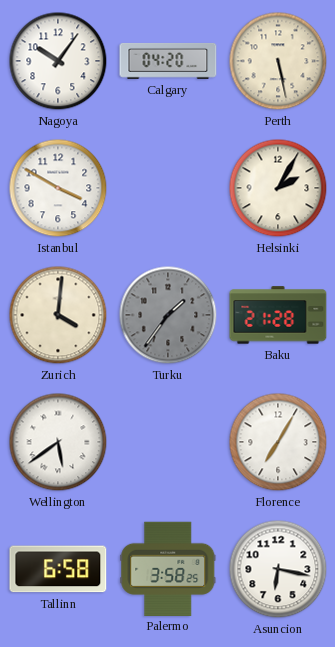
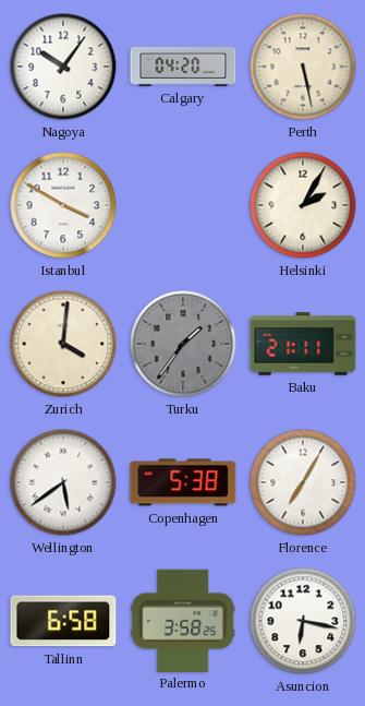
Baku: 21:28 -> 21:11 (303, 344)
Copenhagen: none -> 5:38 (183, 482)
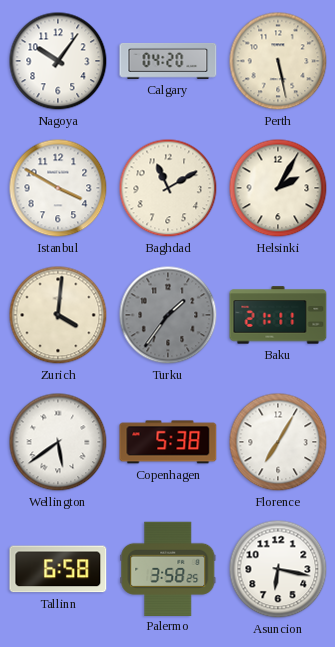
Baghdad: none -> 11:10 (168, 188)
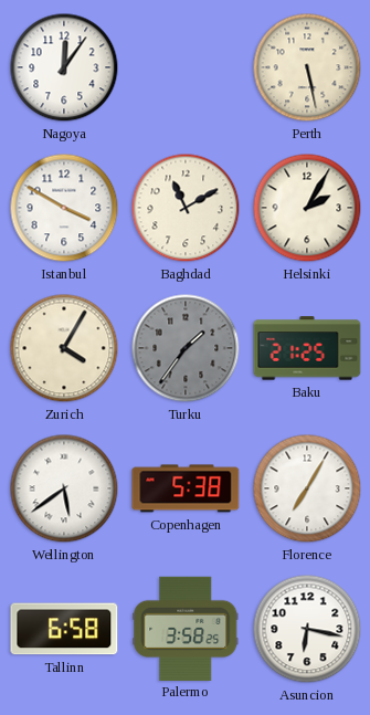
Nagoya: 10:06 -> 12:06 (64, 67)
Calgary: 04:20 -> none (168, 61)
Zurich: 4:01 -> 4:05 (64, 348)
Baku: 21:11 -> 21:25 (307, 348)
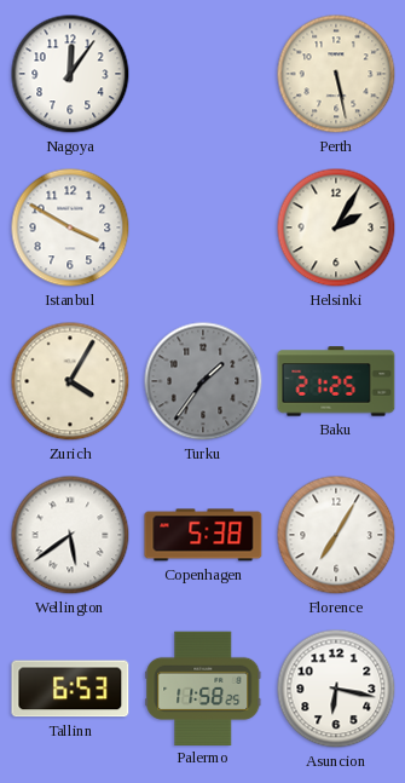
Baghdad: 11:10 -> none (186, 208)
Tallinn: 6:58 -> 6:53 (70, 689)
Palermo: 3:58 -> 11:58 (203, 687)
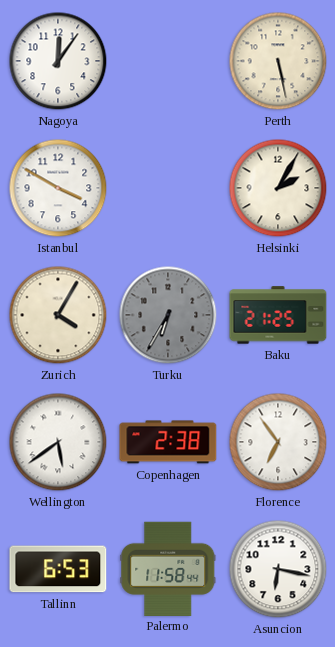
Turku: 1:36 -> 6:35 (168, 315)
Copenhagen: 5:38 -> 2:38 (168, 442)
Florence: 7:05 -> 6:54 (278, 442)
Palermo: 11:58:25 -> 11:58:44 (168, 568)
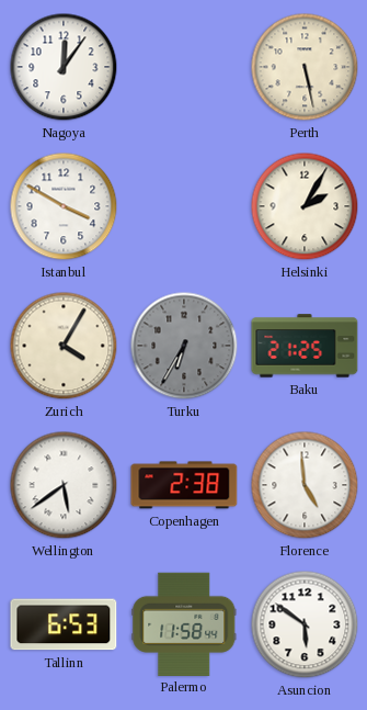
Florence: 6:54 -> 4:59 (305, 485)
Asuncion: 6:17 -> 5:51 (305, 624)
